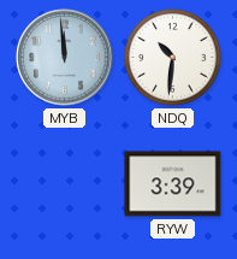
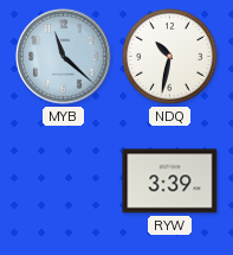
MYB: 11:59 -> 11:22 (64, 57)
NDQ: 10:31 -> 10:32 (170, 57)
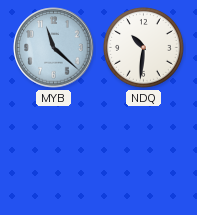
NDQ: 10:32 -> 10:31 (144, 48)
RYW: 3:39 -> none (170, 181)
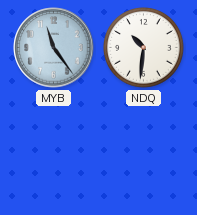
MYB: 11:22 -> 11:24 (54, 48)
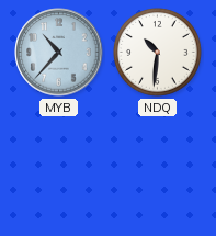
MYB: 11:24 -> 10:37 (59, 53)
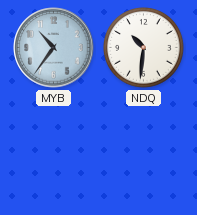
MYB: 10:37 -> 10:36 (54, 48)
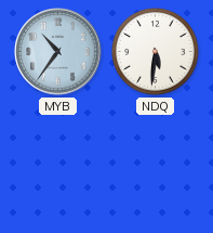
NDQ: 10:31 -> 5:31 (156, 52)
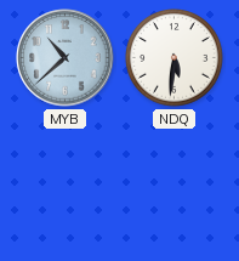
MYB: 10:36 -> 10:38 (66, 58)
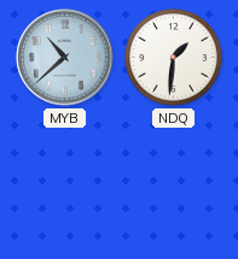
NDQ: 5:31 -> 1:31 (174, 58)
